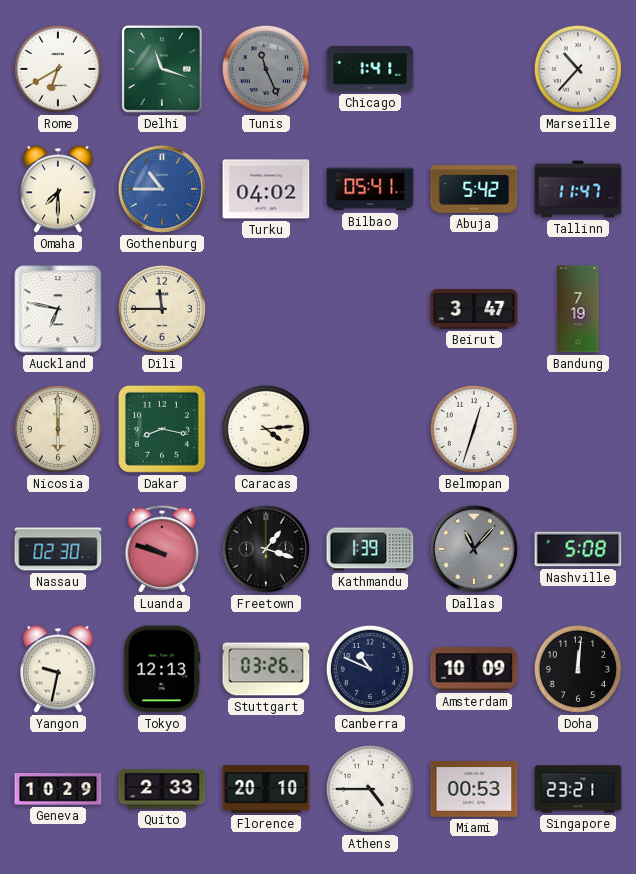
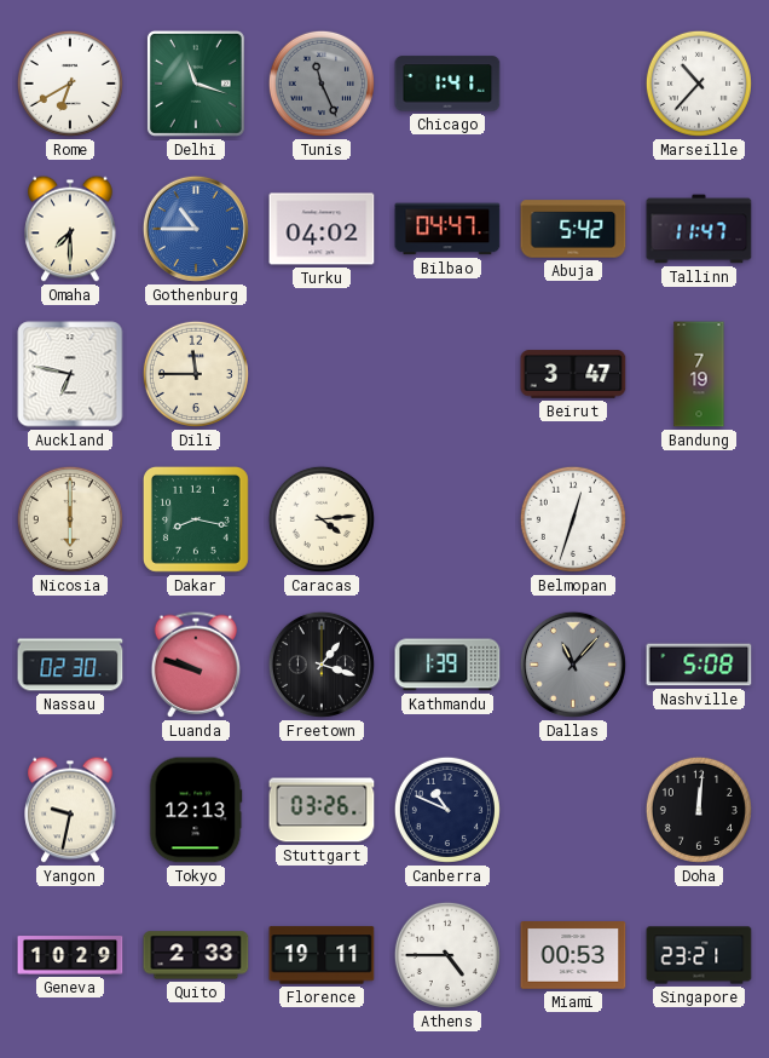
Bilbao: 05:41 -> 04:47 (447, 229)
Amsterdam: 10:09 -> none (474, 669)
Florence: 20:10 -> 19:11 (322, 955)
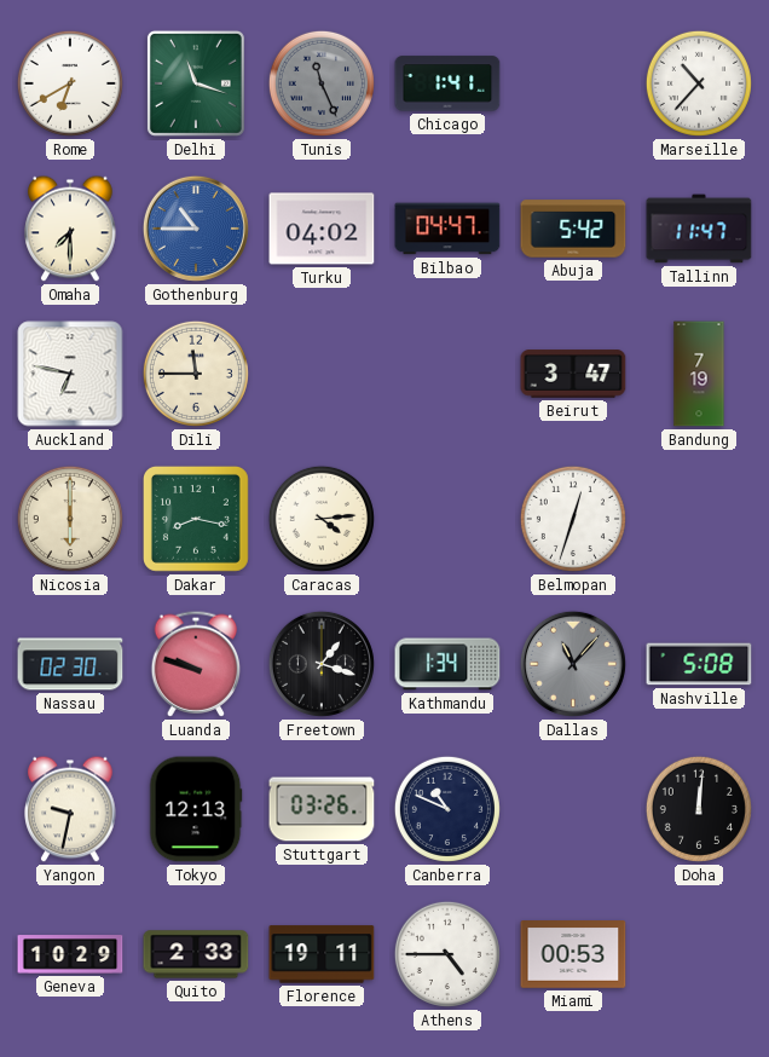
Kathmandu: 1:39 -> 1:34 (447, 664)
Singapore: 23:21 -> none (699, 955)
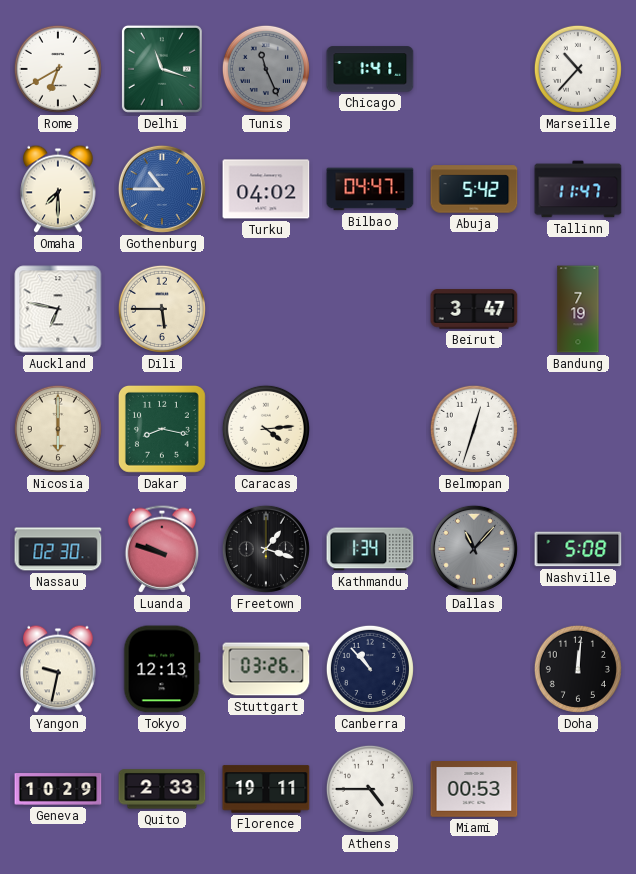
Dili: 11:45 -> 5:45 (162, 309)
Canberra: 10:49 -> 10:53 (370, 669)
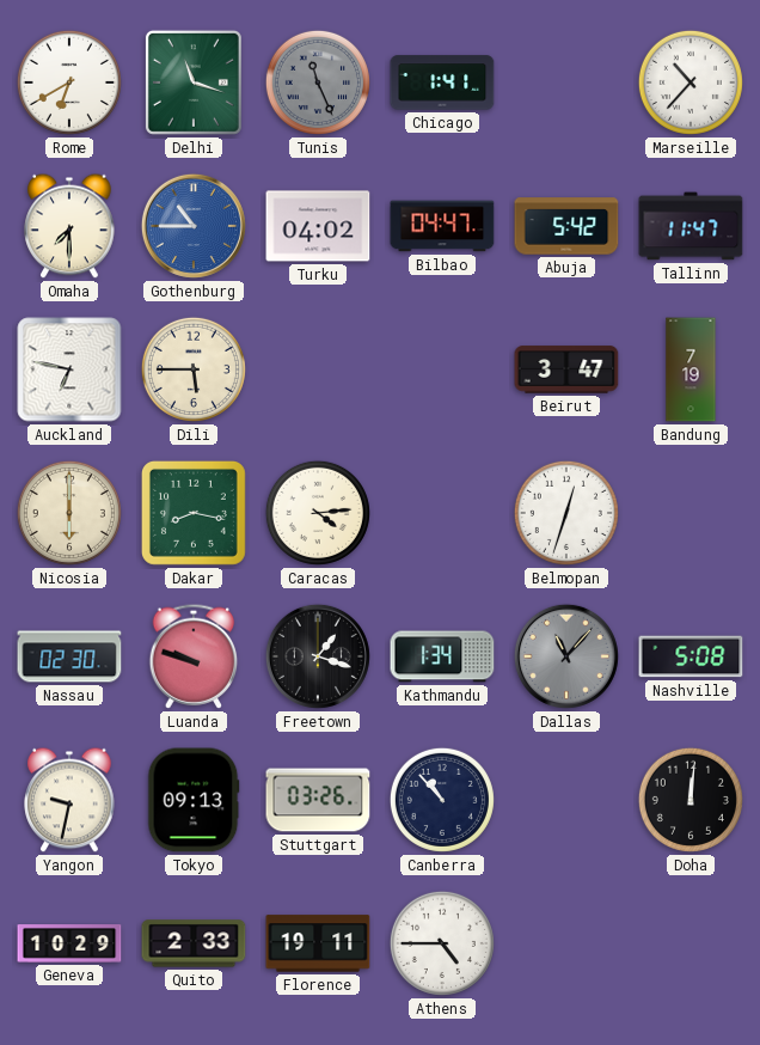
Tokyo: 12:13 -> 09:13 (194, 800)
Miami: 00:53 -> none (474, 790)
